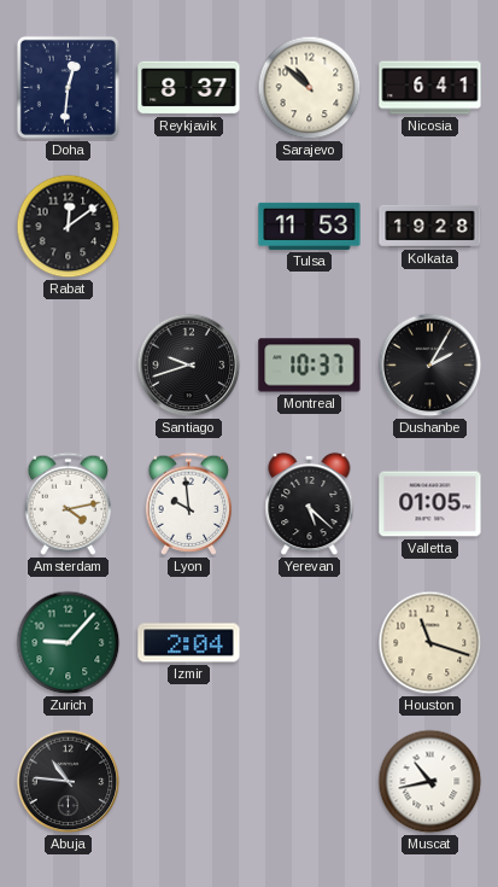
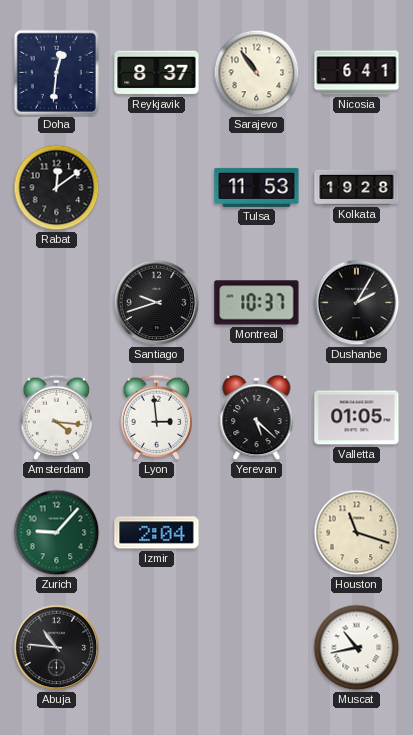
Sarajevo: 10:52 -> 10:54 (257, 73)
Amsterdam: 4:13 -> 4:16 (57, 417)
Lyon: 9:59 -> 2:59 (157, 417)
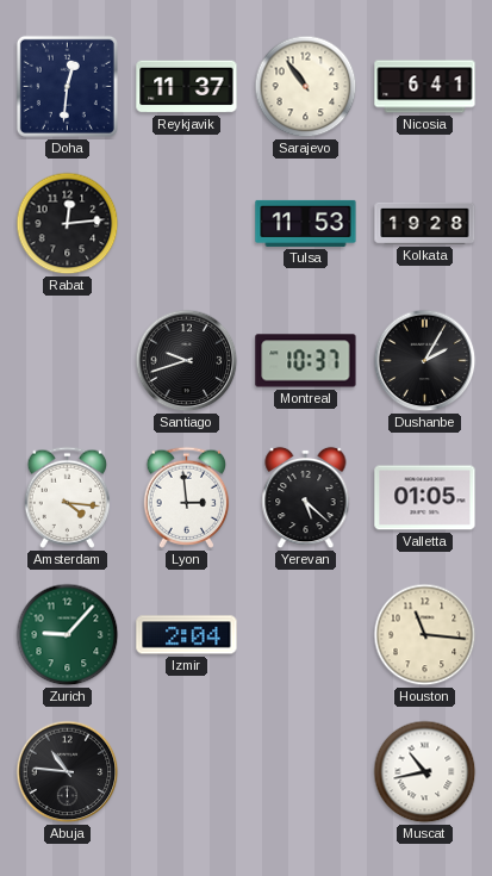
Reykjavik: 8:37 -> 11:37 (187, 87)
Rabat: 12:09 -> 12:14 (68, 224)
Houston: 11:18 -> 11:16 (425, 635)
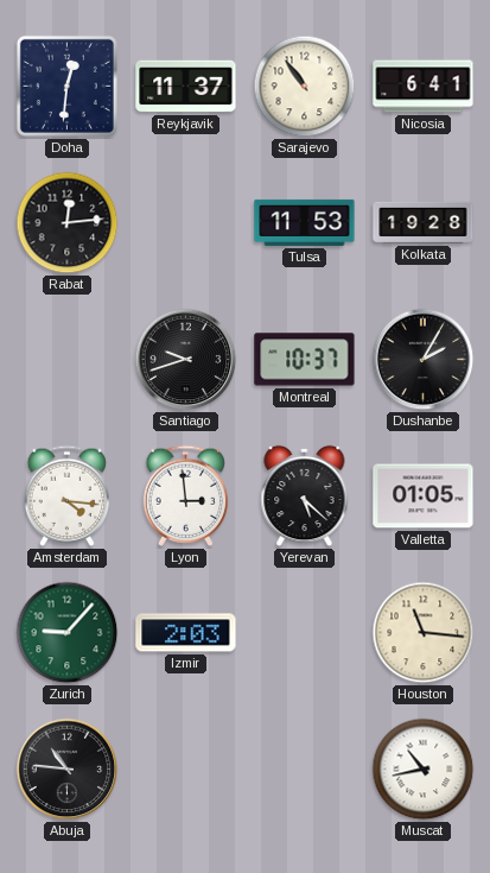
Izmir: 2:04 -> 2:03 (186, 633)
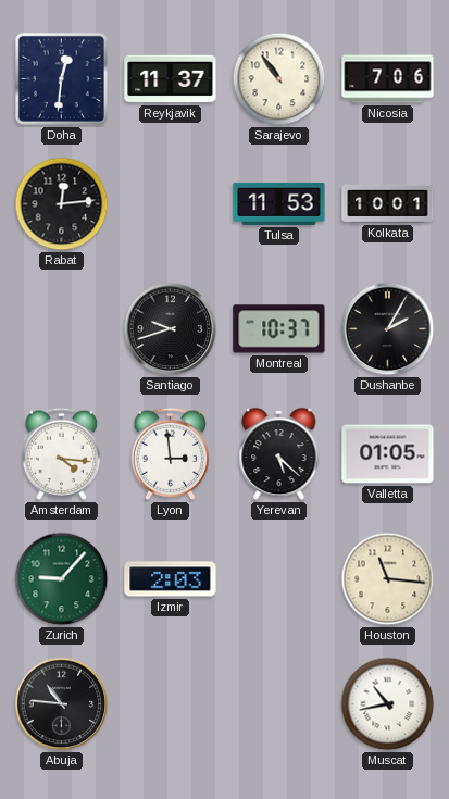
Nicosia: 6:41 -> 7:06 (388, 79)
Kolkata: 19:28 -> 10:01 (388, 203)
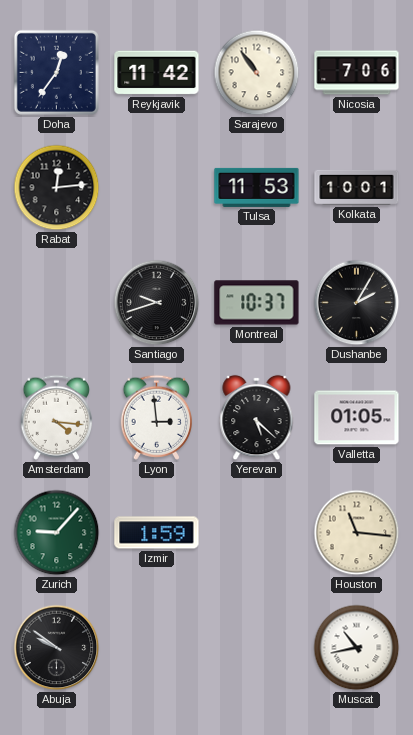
Doha: 12:31 -> 12:36 (56, 72)
Reykjavik: 11:37 -> 11:42 (157, 73)
Izmir: 2:03 -> 1:59 (157, 533)
Abuja: 10:46 -> 9:51 (57, 648)
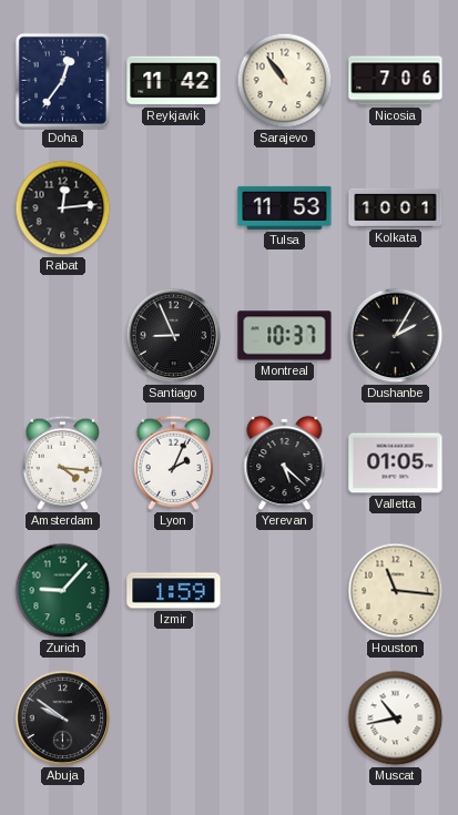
Santiago: 9:42 -> 8:56 (174, 336)
Lyon: 2:59 -> 2:04 (174, 462)
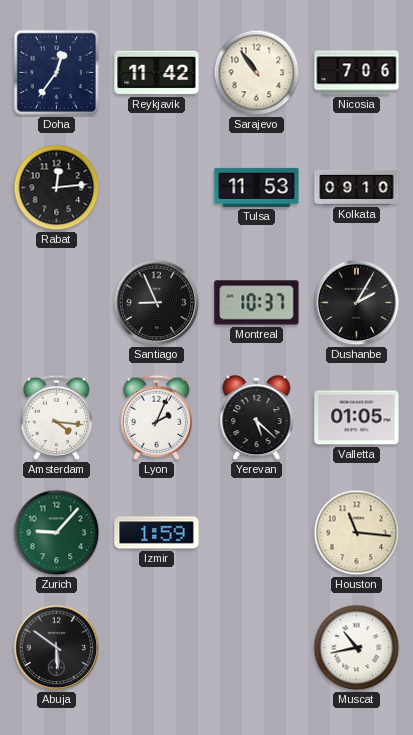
Kolkata: 10:01 -> 09:10 (357, 187)
Abuja: 9:51 -> 5:51 (57, 648)
